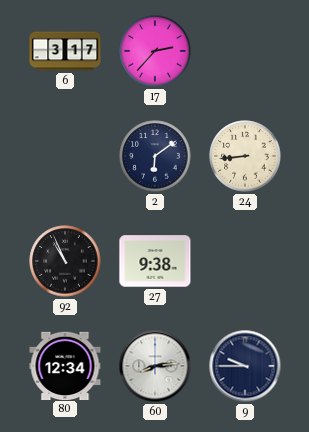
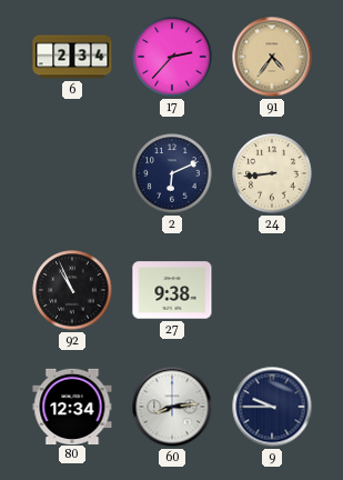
6: 3:17 -> 2:34 (72, 57)
91: none -> 4:36 (272, 57)
2: 6:09 -> 6:11 (172, 173)
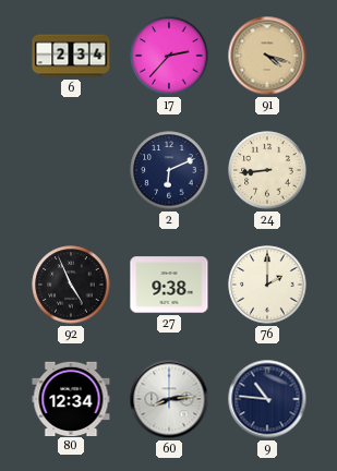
91: 4:36 -> 4:18 (267, 56)
92: 10:56 -> 4:56 (71, 285)
76: none -> 2:00 (267, 285)
9: 9:45 -> 10:46 (267, 399)
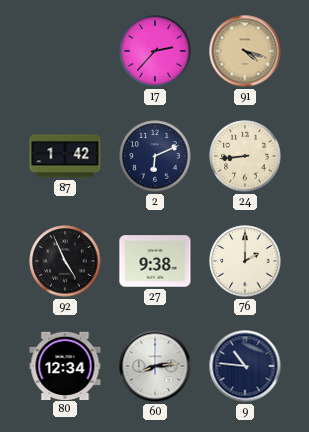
6: 2:34 -> none (71, 56)
87: none -> 1:42 (65, 156)
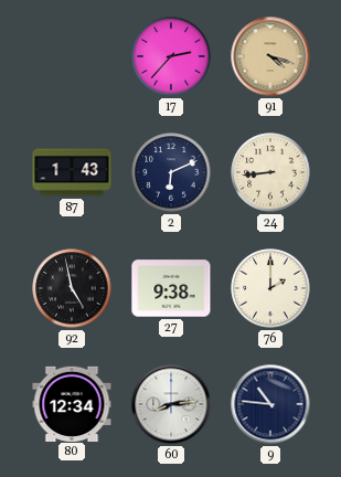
87: 1:42 -> 1:43 (72, 172)
92: 4:56 -> 4:58 (72, 288)
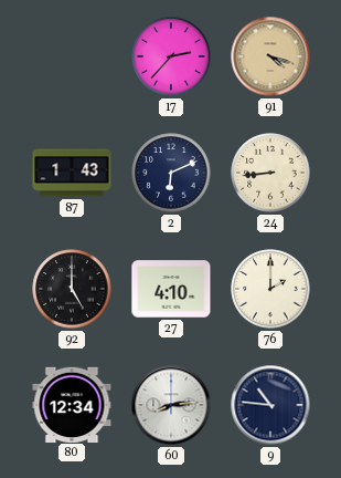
92: 4:58 -> 5:00 (72, 289)
27: 9:38 -> 4:10 (171, 289)
